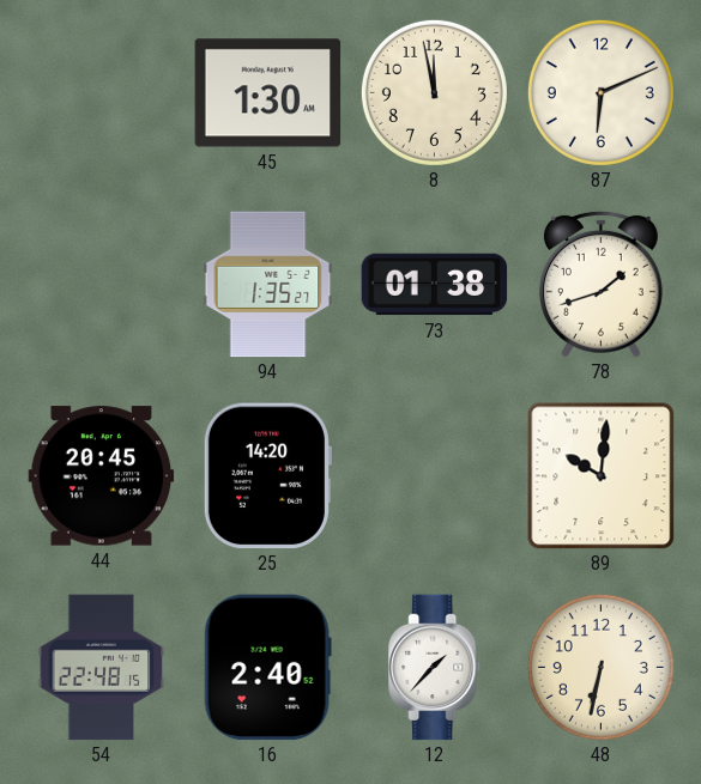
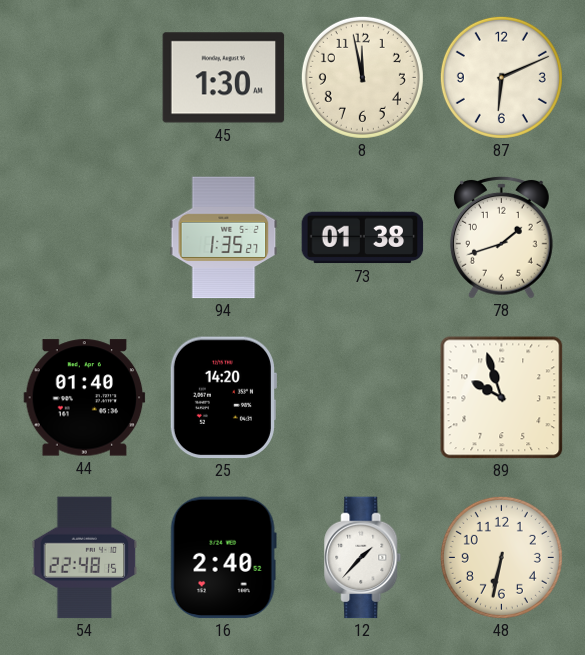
44: 20:45 -> 01:40 (85, 398)
89: 10:01 -> 9:57 (502, 398)
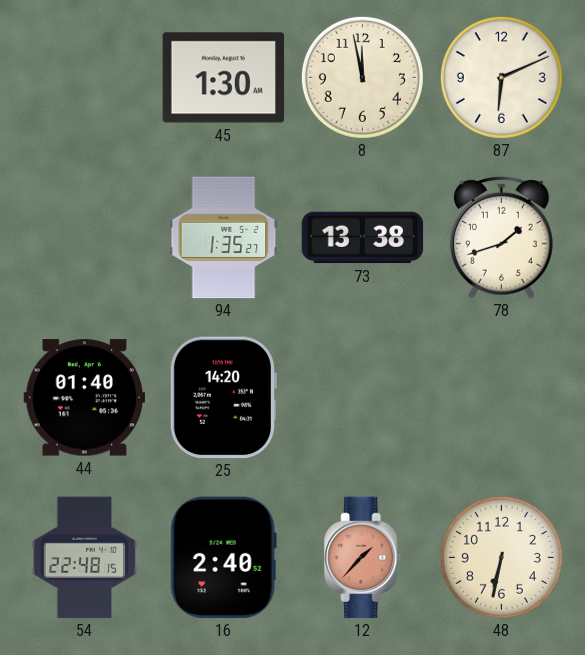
73: 01:38 -> 13:38 (363, 238)
89: 9:57 -> none (502, 398)
12 dial: white -> salmon (363, 558)
